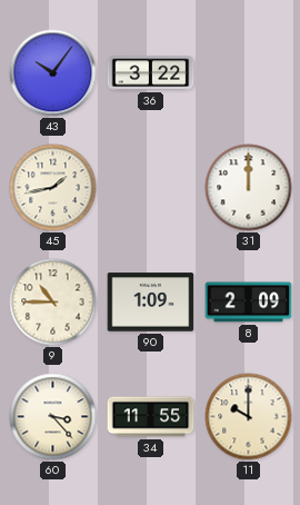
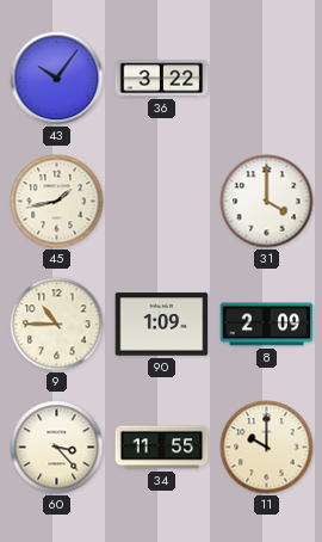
31: 12:00 -> 4:00 (267, 202)
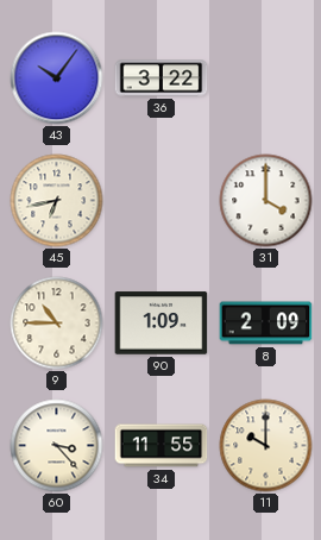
45: 1:43 -> 6:43 (57, 201)
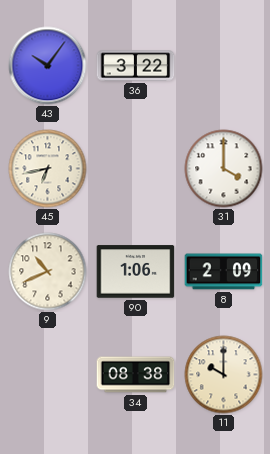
9: 10:45 -> 10:41 (48, 272)
90: 1:09 -> 1:06 (136, 272)
60: 3:23 -> none (57, 446)
34: 11:55 -> 08:38 (136, 375)
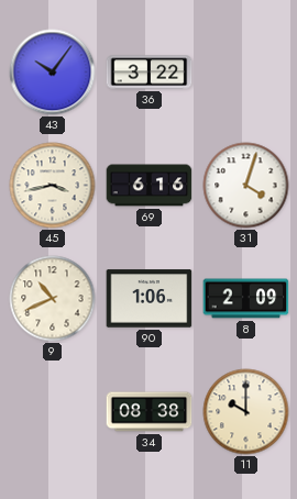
45: 6:43 -> 3:43 (53, 186)
69: none -> 6:16 (150, 186)
31: 4:00 -> 4:03 (246, 186)
